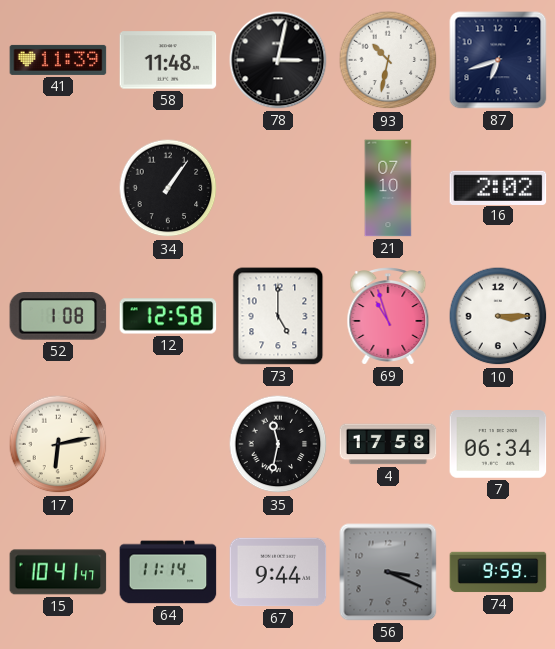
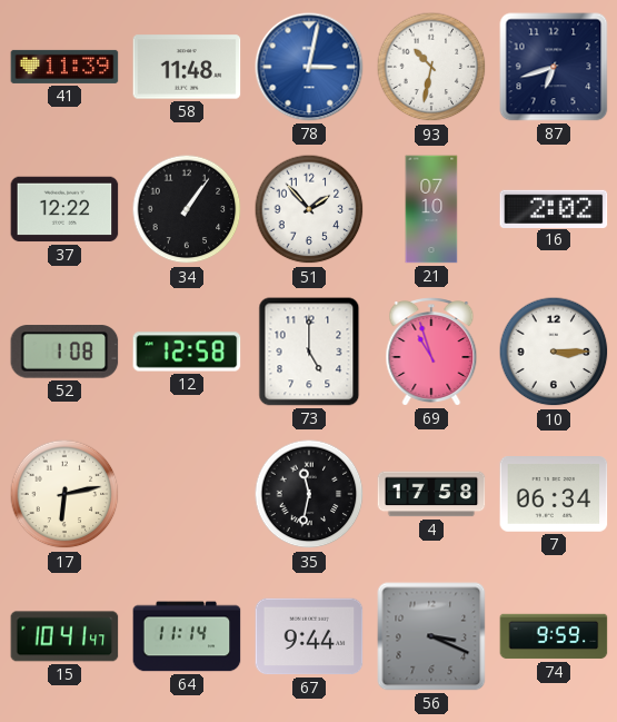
78 dial: black -> blue (309, 67)
37: none -> 12:22 (64, 209)
51: none -> 1:53 (309, 209)
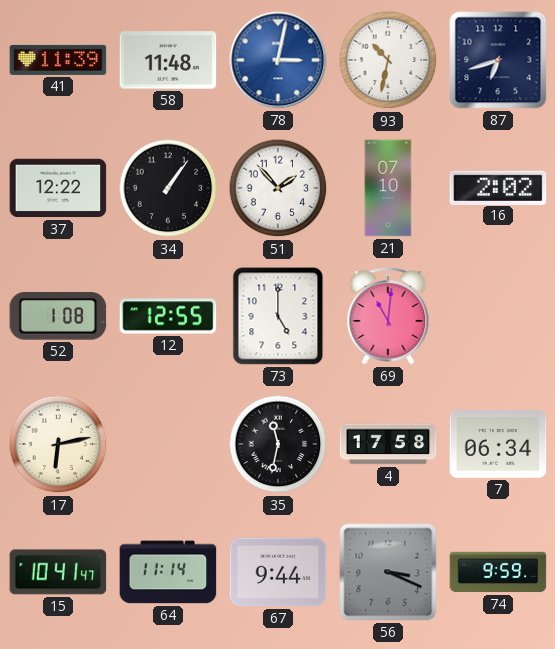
12: 12:58 -> 12:55 (168, 316)
69: 10:57 -> 11:01 (388, 316)
10: 3:15 -> none (554, 352)
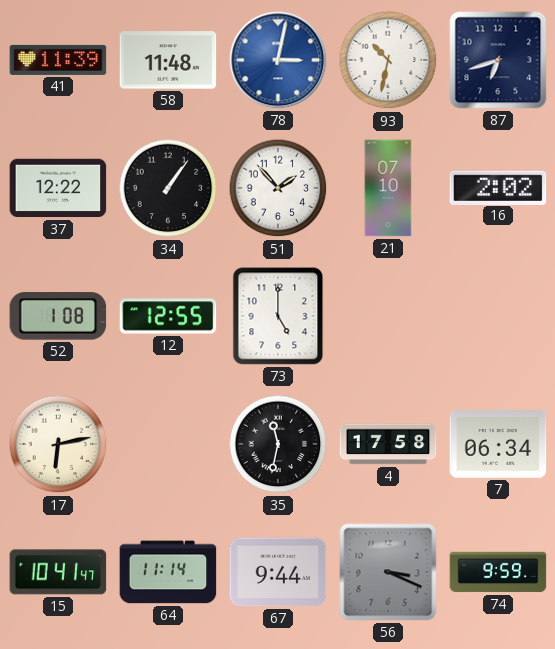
69: 11:01 -> none (388, 316)
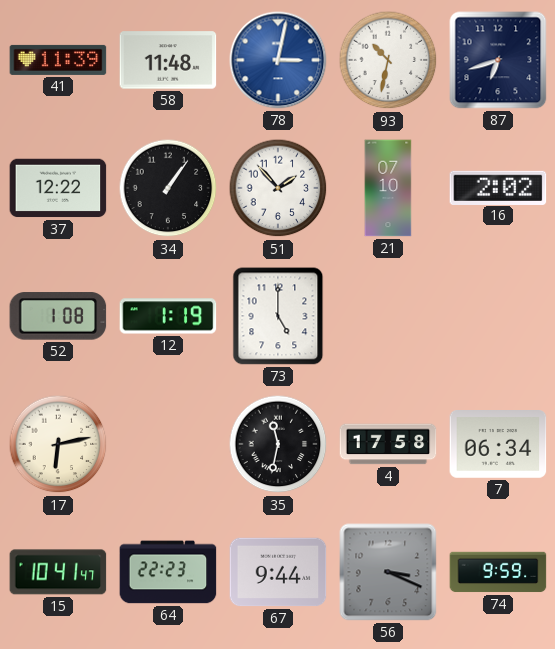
12: 12:55 -> 1:19 (168, 316)
64: 11:14 -> 22:23 (168, 572)
